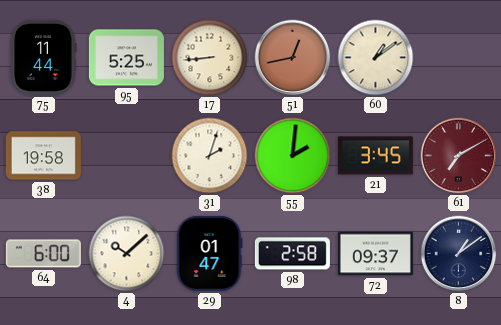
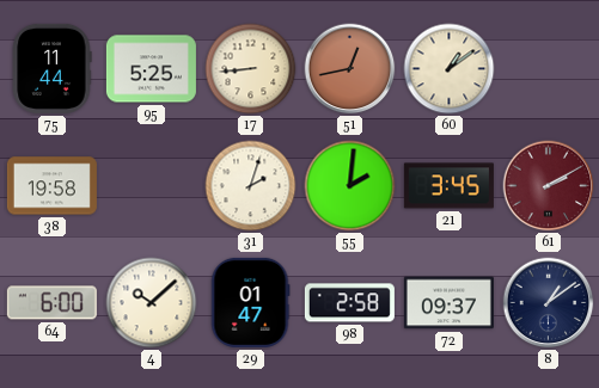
61: 7:10 -> 2:10 (549, 186)
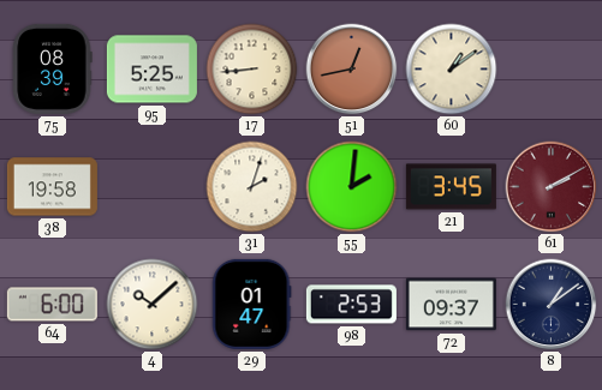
75: 11:44 -> 08:39 (52, 68)
98: 2:58 -> 2:53 (351, 305)
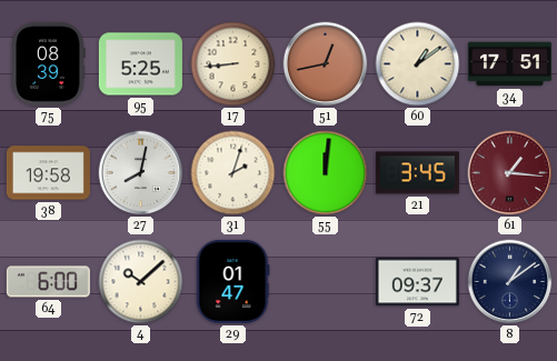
34: none -> 17:51 (509, 64)
27: none -> 8:02 (141, 173)
55: 2:01 -> 12:01 (326, 173)
61: 2:10 -> 1:16 (510, 173)
98: 2:53 -> none (351, 305)
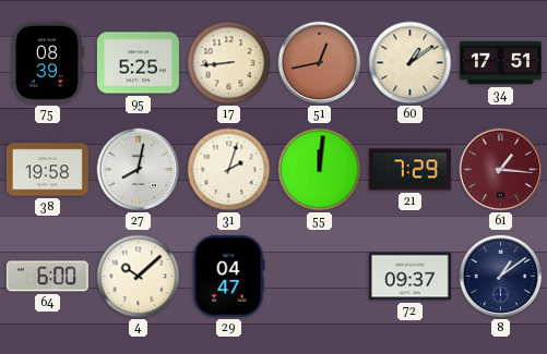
21: 3:45 -> 7:29 (409, 170)
29: 01:47 -> 04:47 (228, 276)
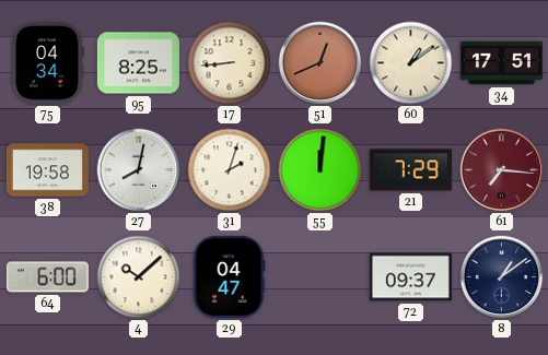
75: 08:39 -> 04:34 (47, 62)
95: 5:25 -> 8:25 (138, 63)
51: 12:43 -> 12:41 (320, 63)
61: 1:16 -> 7:16 (502, 170)
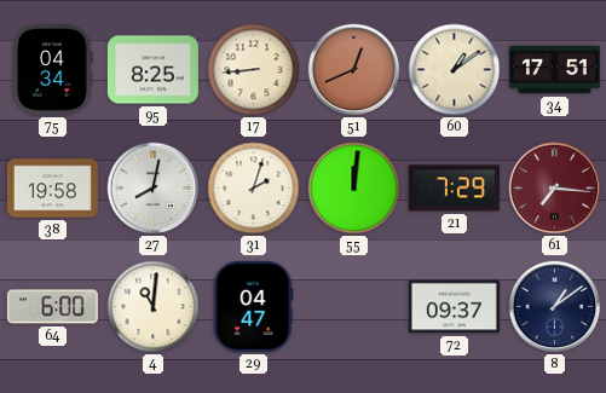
4: 10:08 -> 11:01 (154, 307)
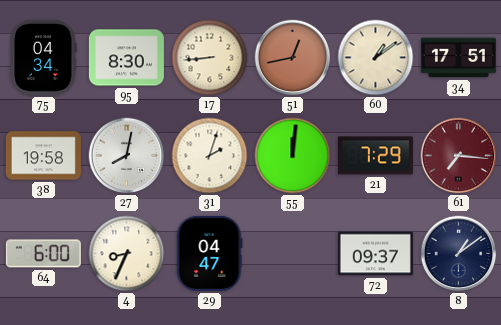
95: 8:25 -> 8:30 (126, 58)
51: 12:41 -> 12:43 (293, 58)
4: 11:01 -> 8:34 (127, 254)
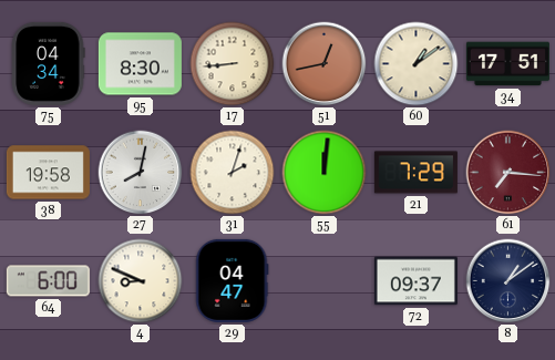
4: 8:34 -> 8:49 (141, 281)
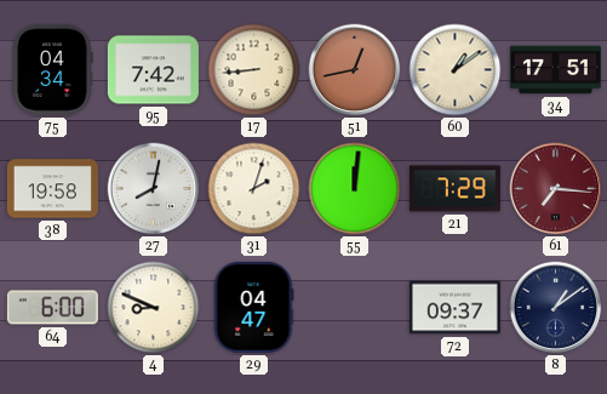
95: 8:30 -> 7:42 (153, 70)
